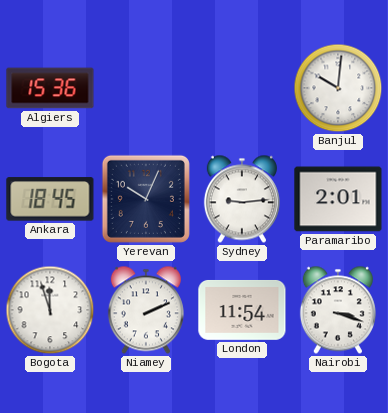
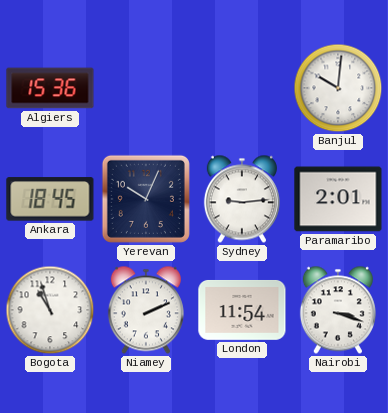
Bogota: 11:57 -> 10:57 (50, 310)
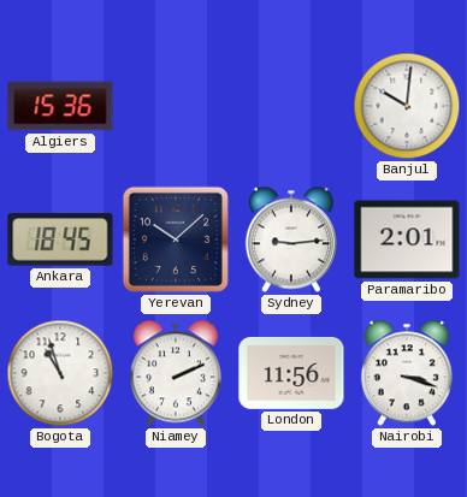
Yerevan: 10:04 -> 10:08 (176, 239)
London: 11:54 -> 11:56 (291, 373)
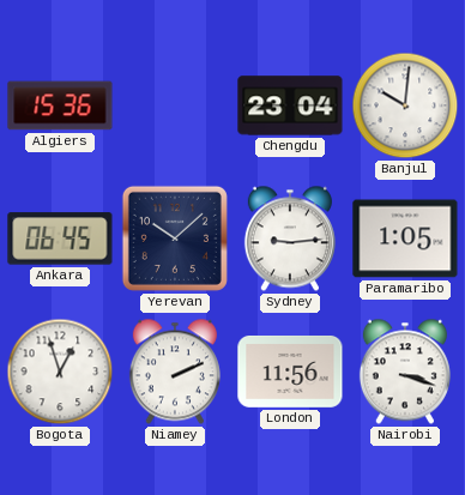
Chengdu: none -> 23:04 (290, 105)
Ankara: 18:45 -> 06:45 (60, 239)
Paramaribo: 2:01 -> 1:05 (405, 239)
Bogota: 10:57 -> 12:57 (60, 372)
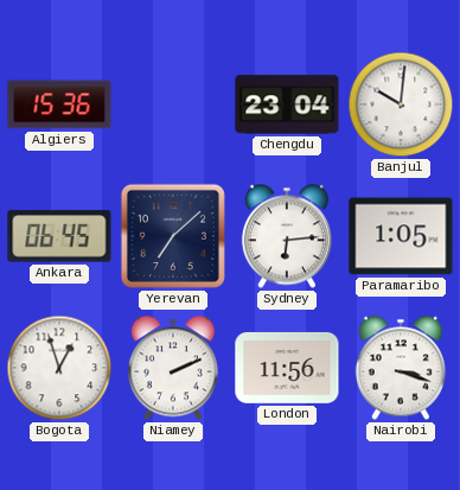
Yerevan: 10:08 -> 7:08 (173, 236)
Sydney: 9:14 -> 6:14 (287, 236)
